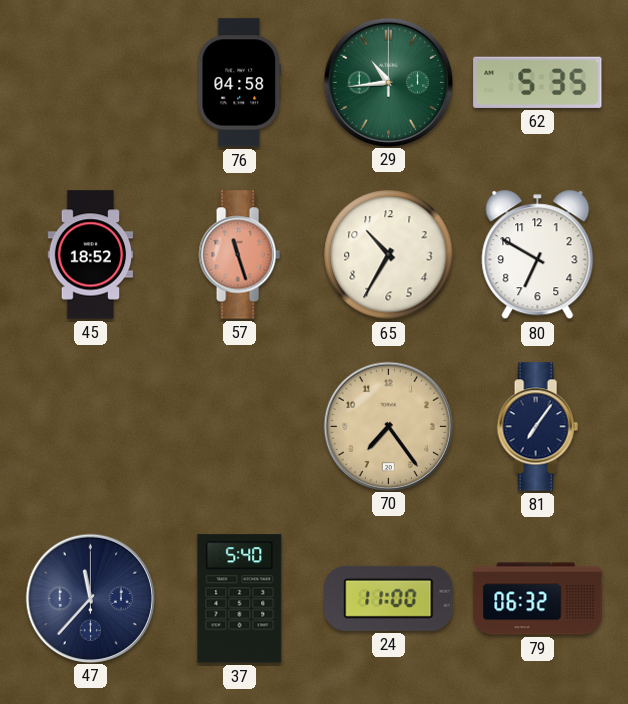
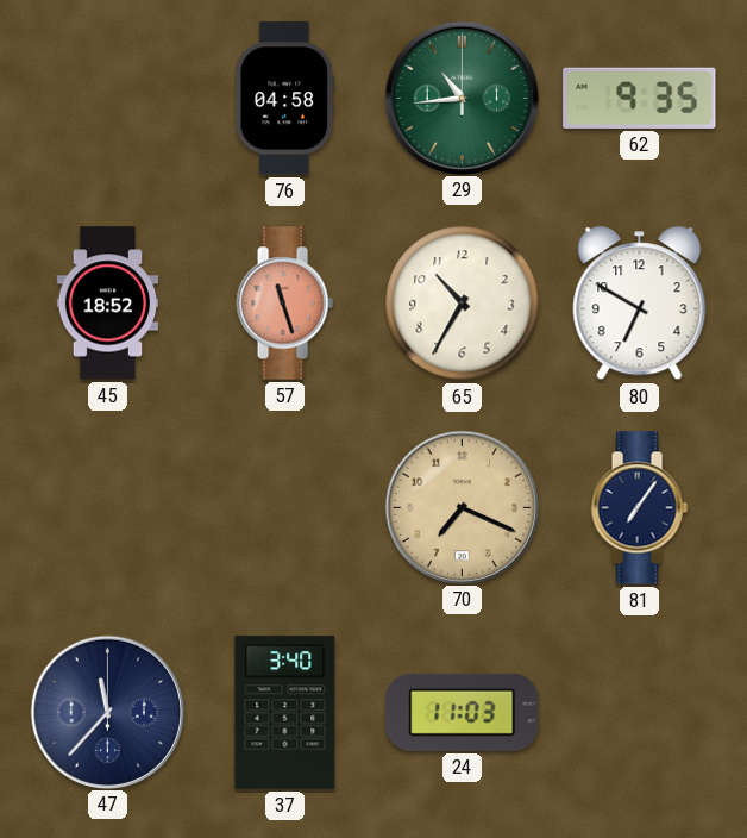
62: 5:35 -> 9:35 (640, 98)
70: 7:24 -> 7:19 (462, 507)
37: 5:40 -> 3:40 (285, 713)
24: 11:00 -> 11:03 (463, 712)
79: 06:32 -> none (538, 599)
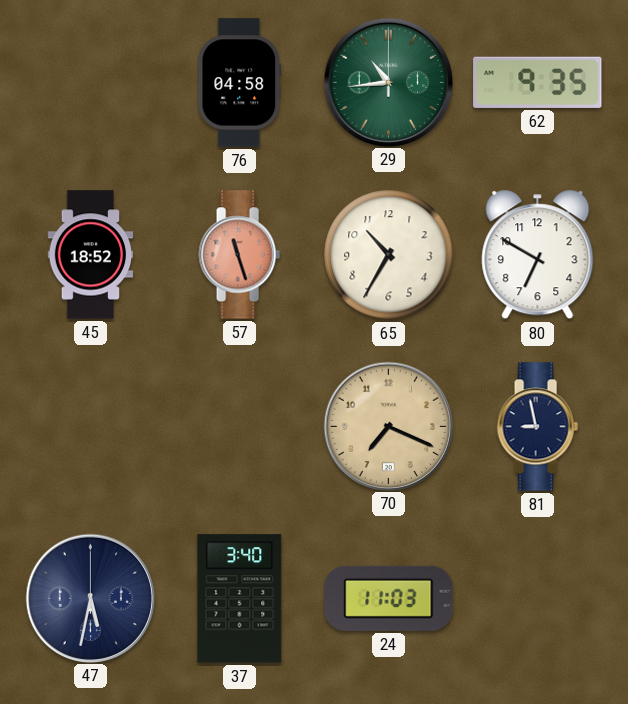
81: 7:06 -> 8:58 (537, 427)
47: 11:37 -> 5:32 (90, 598)
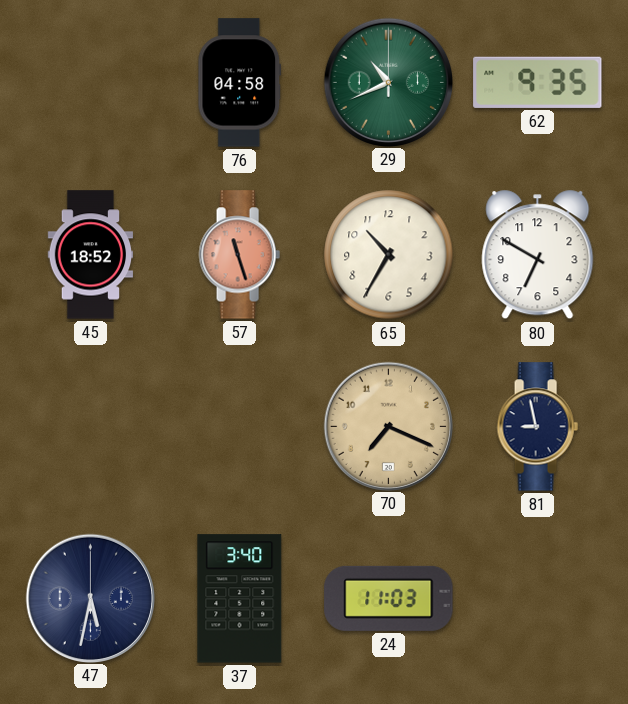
29: 10:44 -> 10:41 (388, 82)
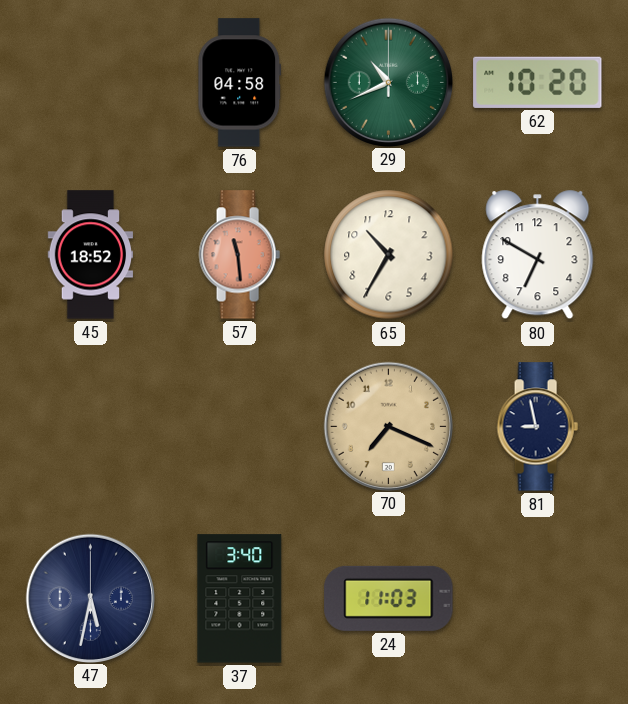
62: 9:35 -> 10:20 (538, 82)
57: 11:27 -> 11:29 (239, 255)
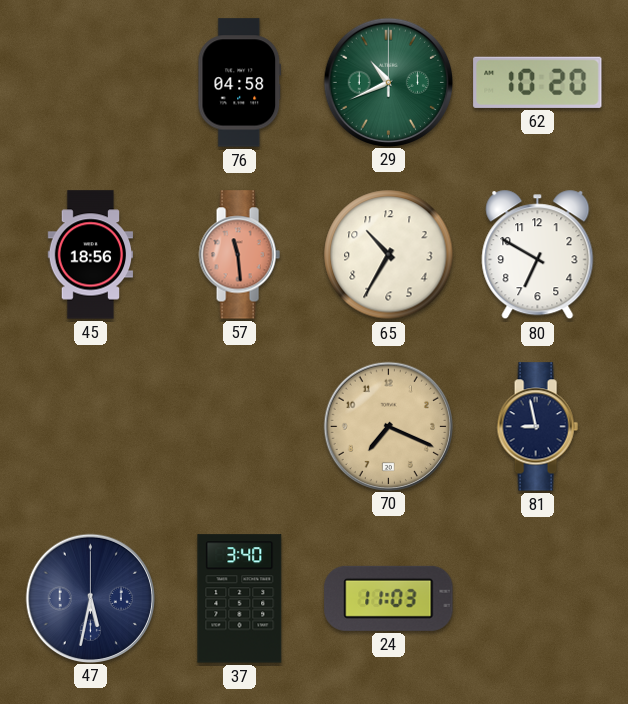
45: 18:52 -> 18:56 (91, 255)
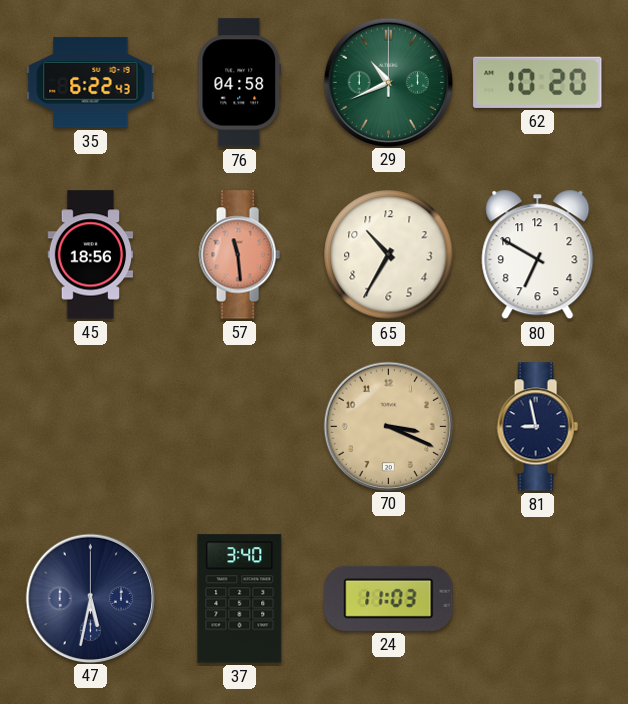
35: none -> 6:22 (91, 83)
70: 7:19 -> 3:19 (388, 426)
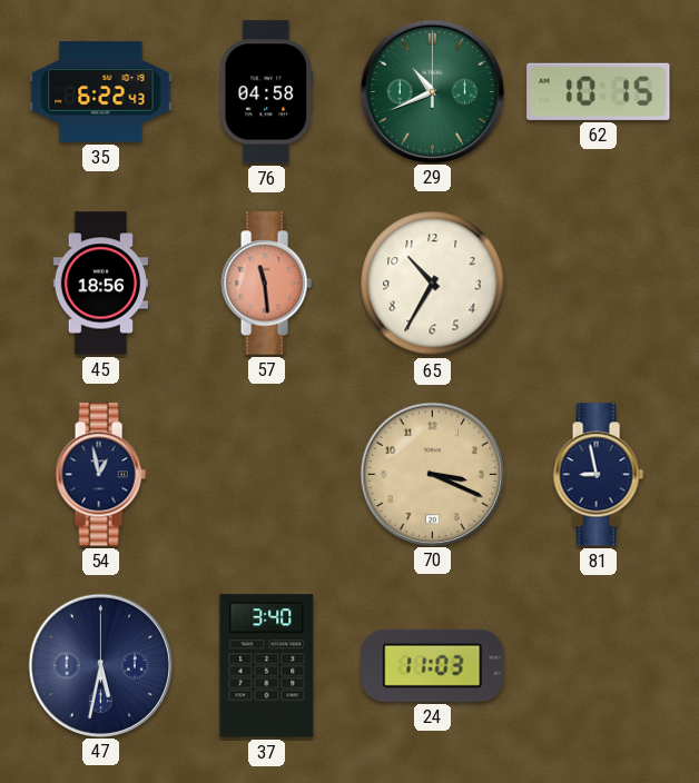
62: 10:20 -> 10:15 (599, 91)
80: 6:50 -> none (538, 255)
54: none -> 12:58 (100, 475)
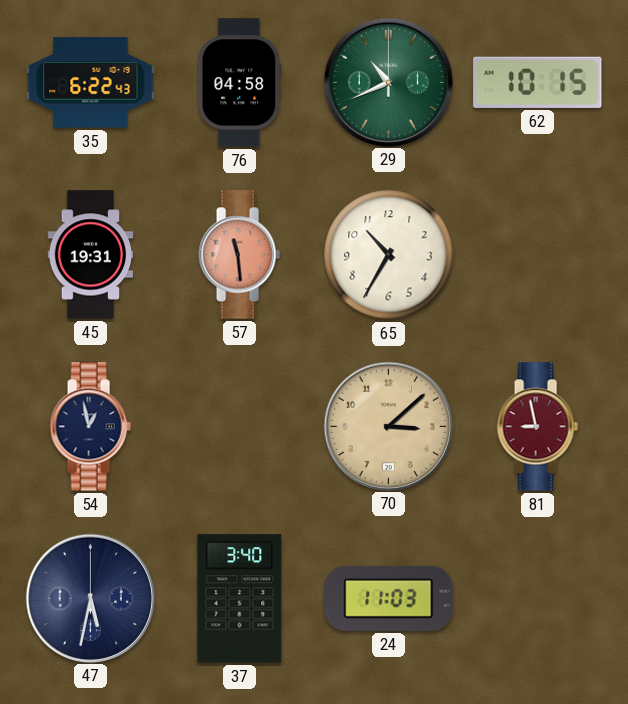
45: 18:56 -> 19:31 (91, 255)
70: 3:19 -> 3:08 (388, 426)
81 dial: navy -> burgundy (537, 427)
